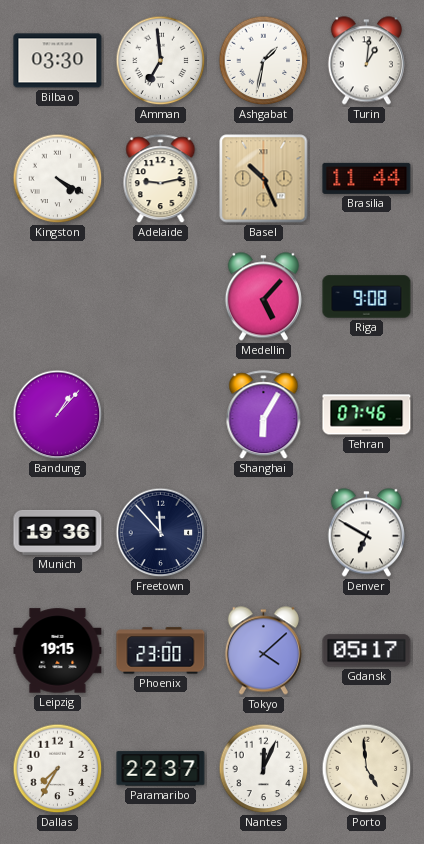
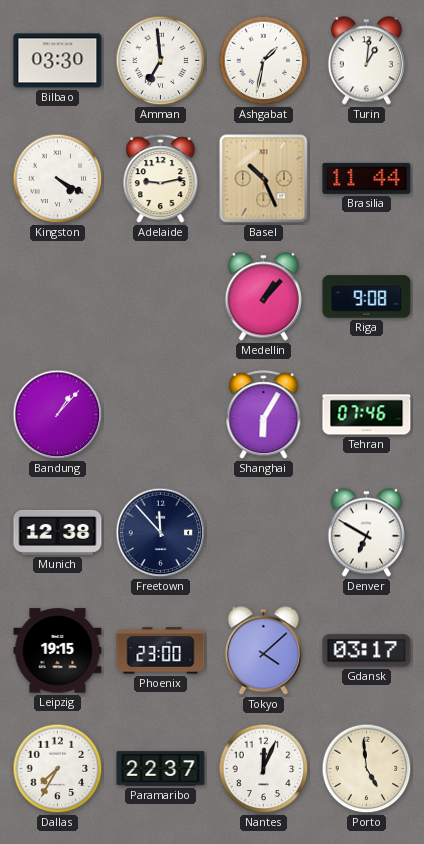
Medellin: 5:07 -> 1:07 (263, 297)
Munich: 19:36 -> 12:38 (58, 532)
Gdansk: 05:17 -> 03:17 (367, 651)
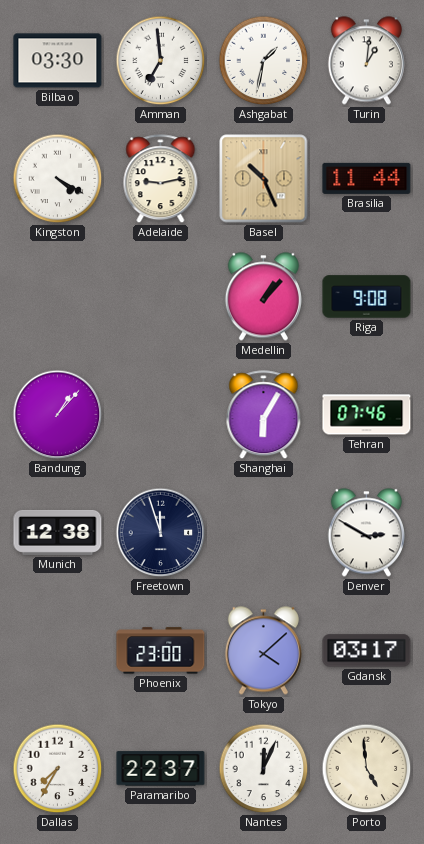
Freetown: 11:53 -> 11:57 (161, 533)
Denver: 6:50 -> 2:50 (366, 533)
Leipzig: 19:15 -> none (58, 651)
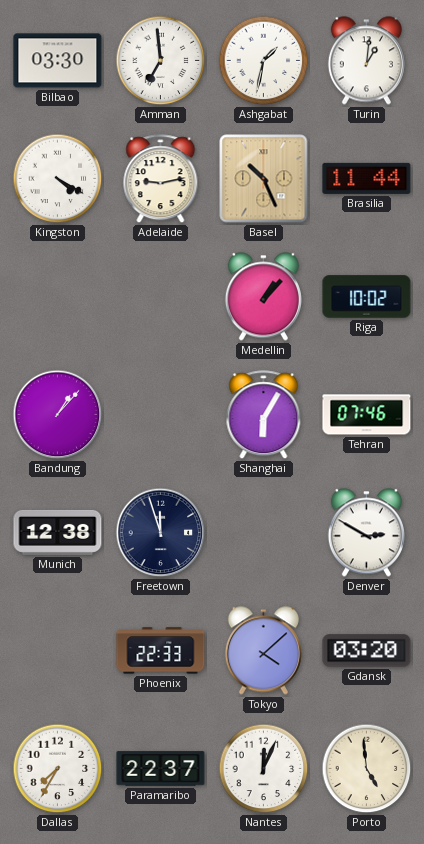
Riga: 9:08 -> 10:02 (367, 297)
Phoenix: 23:00 -> 22:33 (161, 651)
Gdansk: 03:17 -> 03:20 (367, 651)
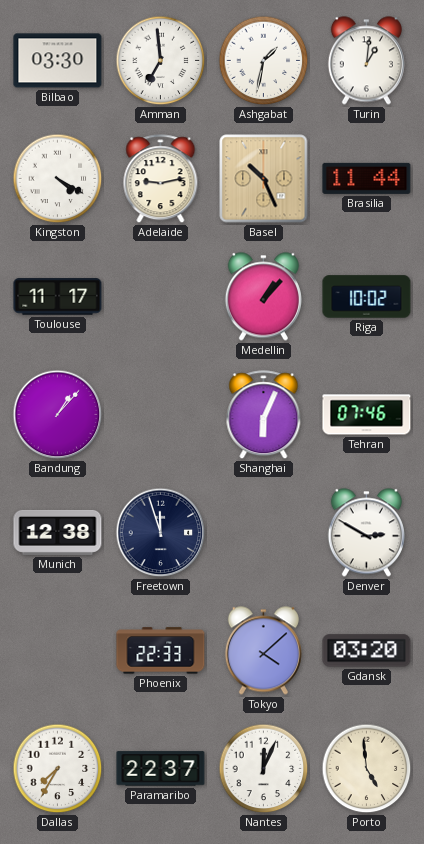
Toulouse: none -> 11:17 (58, 297)
Shanghai: 6:05 -> 6:04 (264, 415)
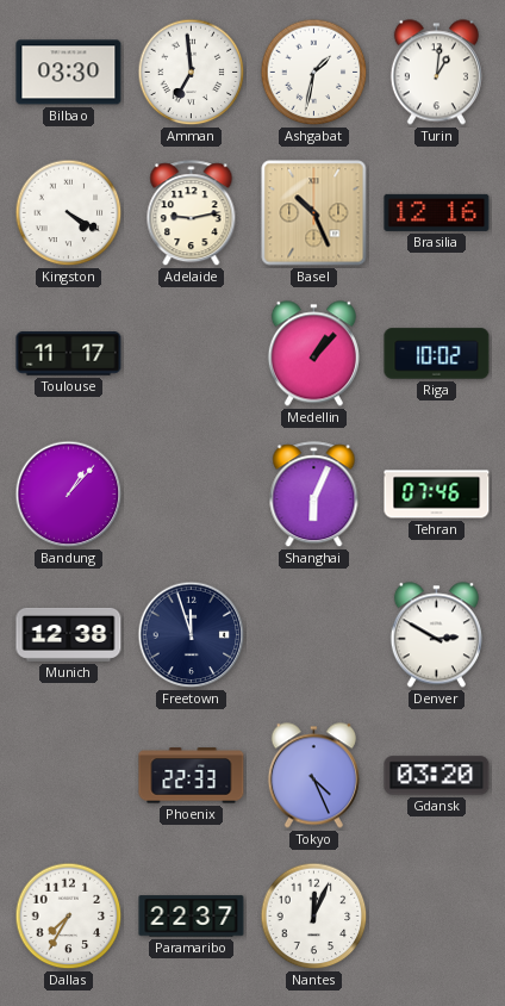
Brasilia: 11:44 -> 12:16 (437, 212)
Tokyo: 4:08 -> 4:26 (313, 776)
Porto: 4:59 -> none (367, 769)
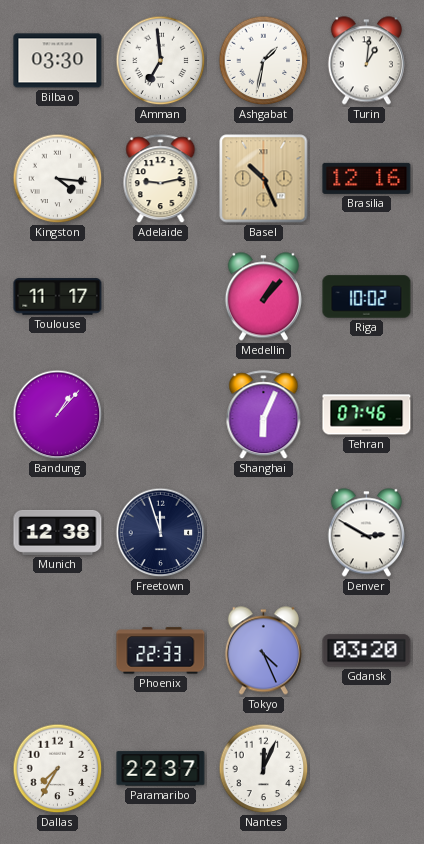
Kingston: 4:20 -> 4:16 (58, 179)
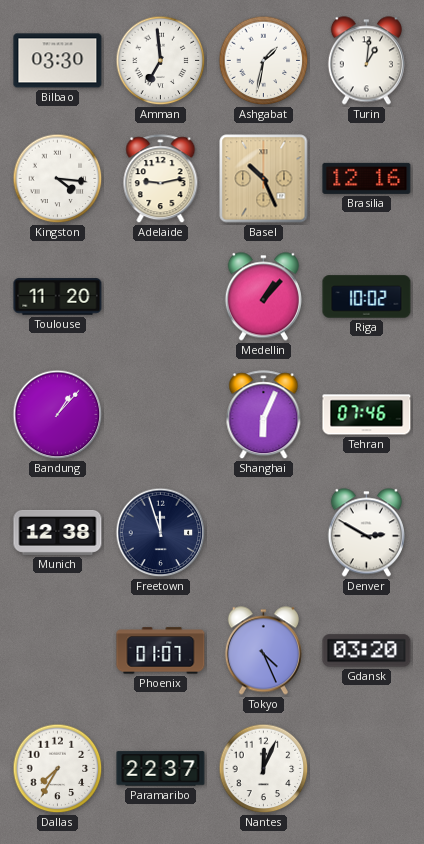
Toulouse: 11:17 -> 11:20 (58, 297)
Phoenix: 22:33 -> 01:07 (161, 651)
